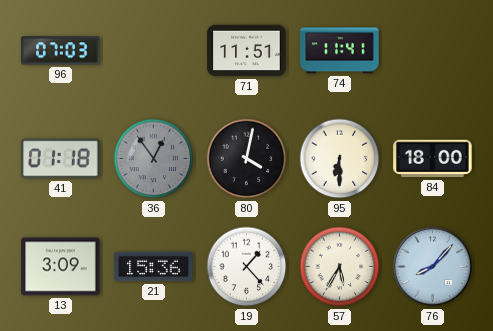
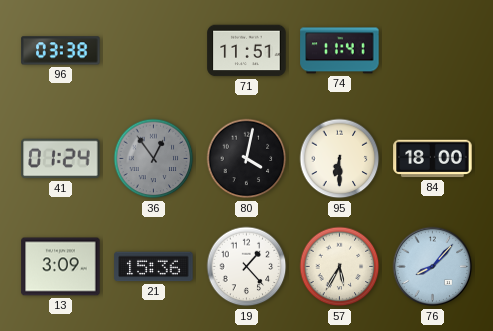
96: 07:03 -> 03:38 (61, 51)
41: 01:18 -> 01:24 (61, 159)
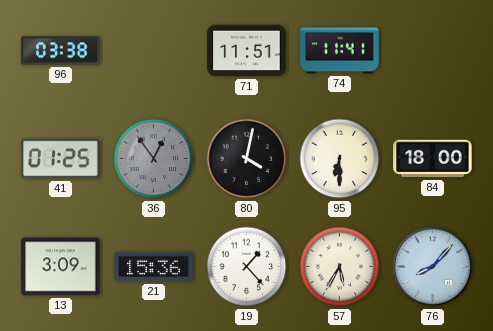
41: 01:24 -> 01:25 (61, 159)
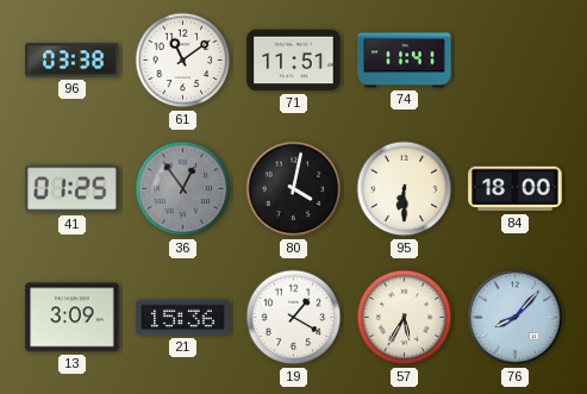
61: none -> 11:09 (183, 61)
19: 1:23 -> 1:20 (294, 318)
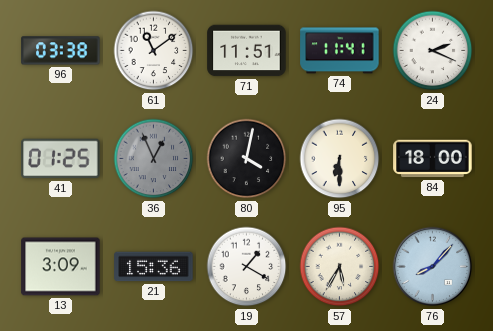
24: none -> 2:19 (433, 51)
36: 12:54 -> 12:56 (154, 159)
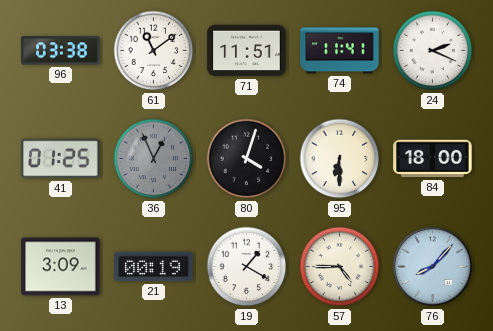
80: 4:02 -> 4:03 (247, 159)
21: 15:36 -> 00:19 (154, 267)
57: 5:35 -> 4:45 (340, 267)
